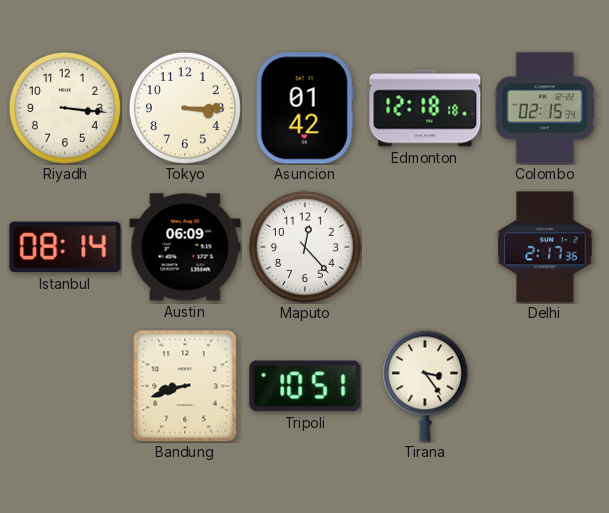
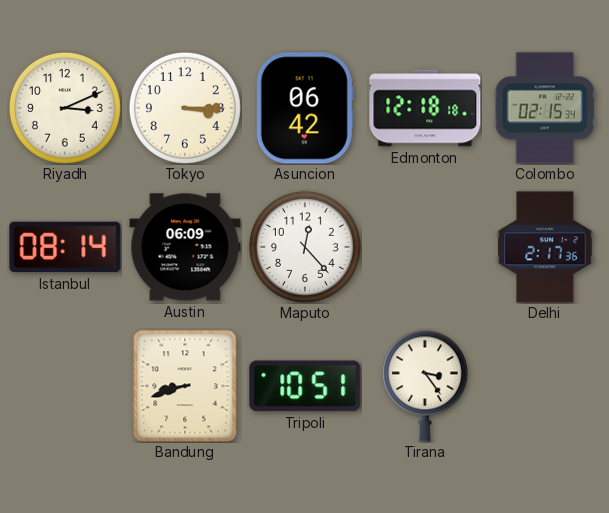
Riyadh: 3:16 -> 3:11 (65, 108)
Asuncion: 01:42 -> 06:42 (305, 108)
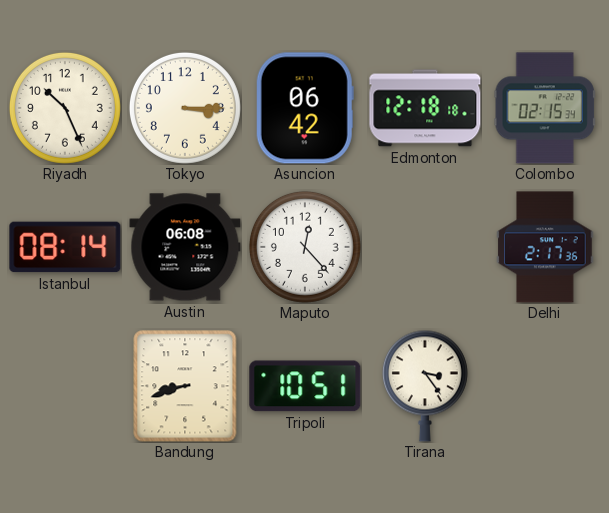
Riyadh: 3:11 -> 10:26 (65, 108)
Austin: 06:09 -> 06:08 (185, 247)
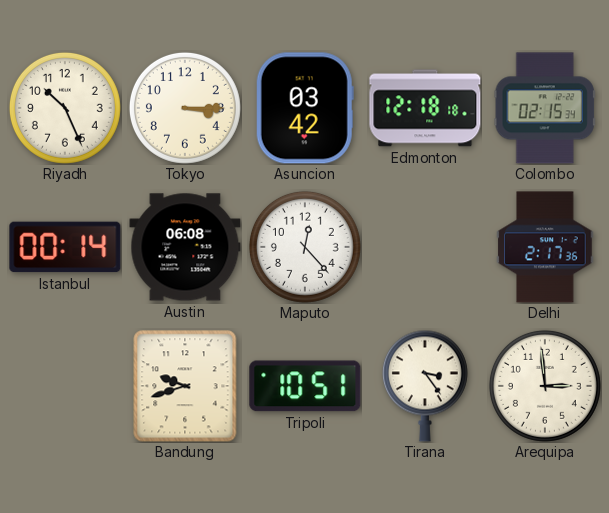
Asuncion: 06:42 -> 03:42 (305, 108)
Istanbul: 08:14 -> 00:14 (65, 247)
Bandung: 8:42 -> 9:42 (185, 386)
Arequipa: none -> 2:59 (545, 386)
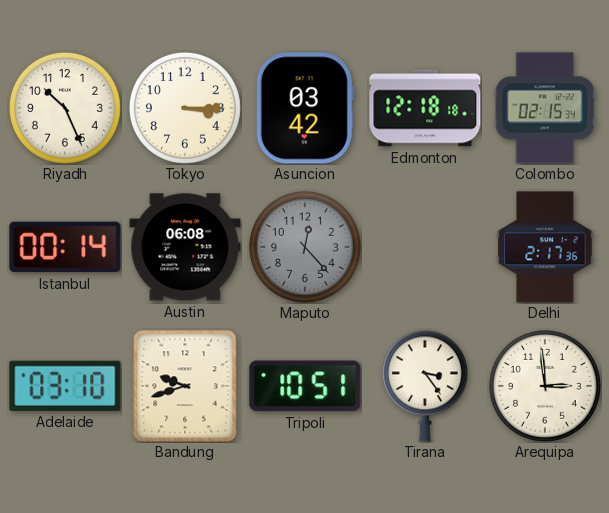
Maputo dial: white -> grey (305, 247)
Adelaide: none -> 03:10 (65, 386)
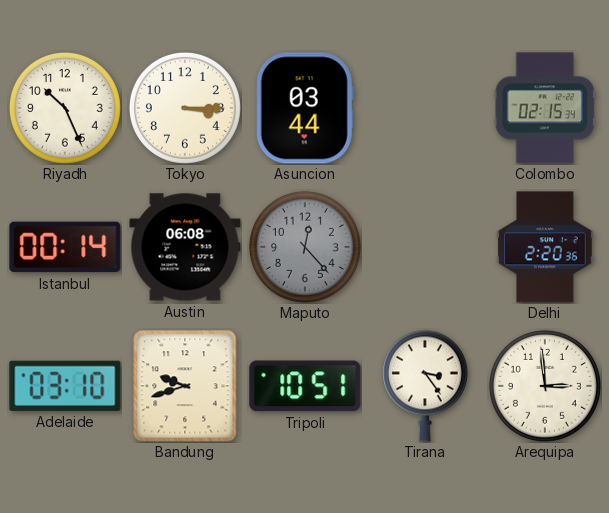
Asuncion: 03:42 -> 03:44 (305, 108)
Edmonton: 12:18 -> none (425, 108)
Delhi: 2:17 -> 2:20 (545, 247)
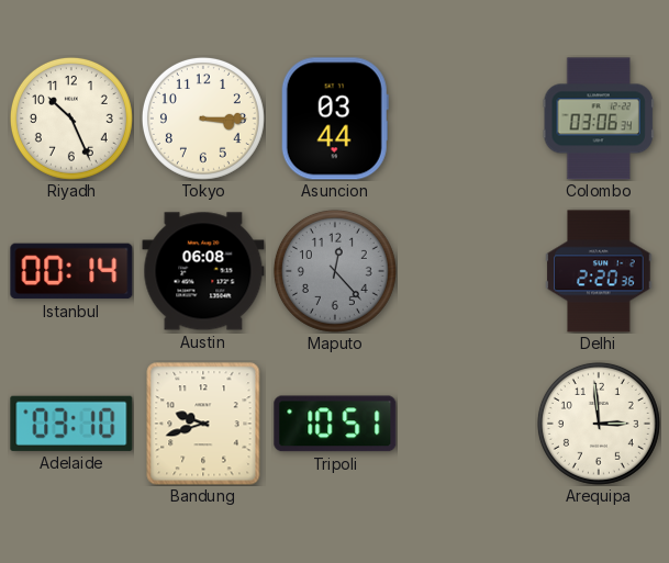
Colombo: 02:15 -> 03:06 (599, 119)
Tirana: 3:24 -> none (425, 386)
